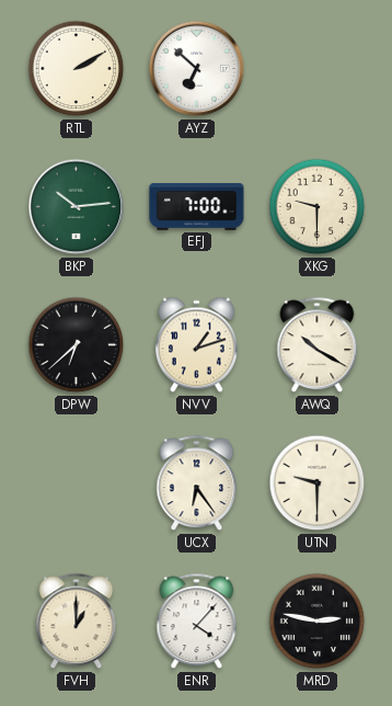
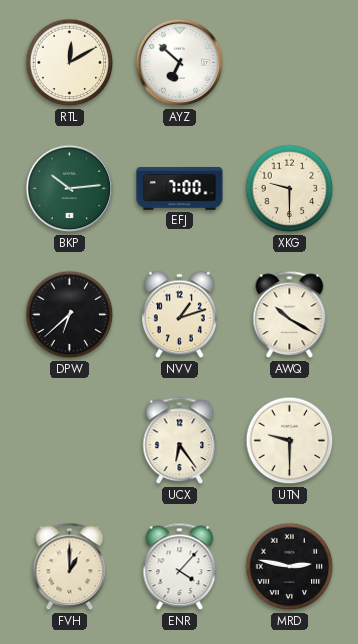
RTL: 2:10 -> 12:10 (70, 63)
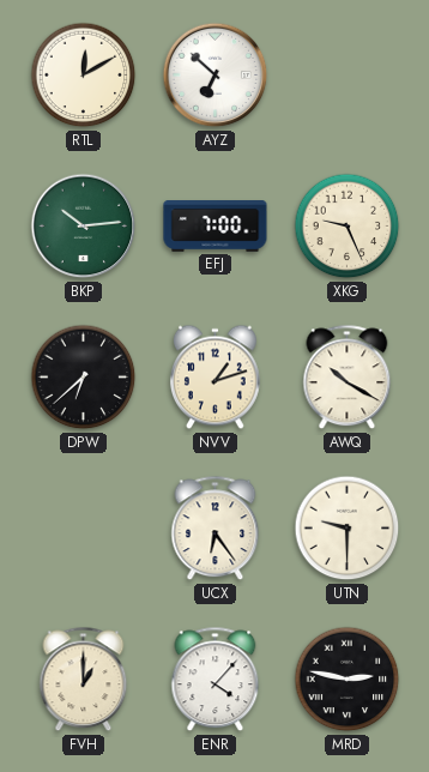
XKG: 9:30 -> 9:26 (348, 227)
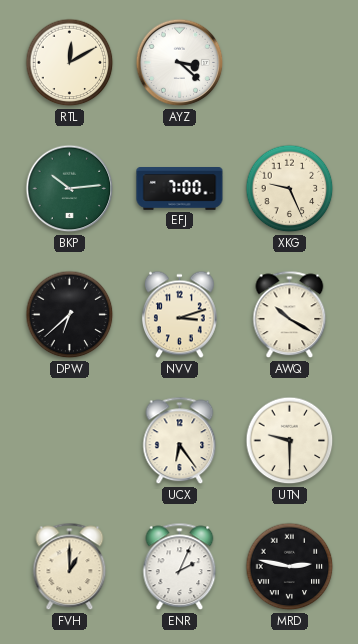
AYZ: 6:52 -> 3:22 (180, 63)
NVV: 1:12 -> 3:12 (179, 315)
ENR: 4:07 -> 2:04 (180, 567)
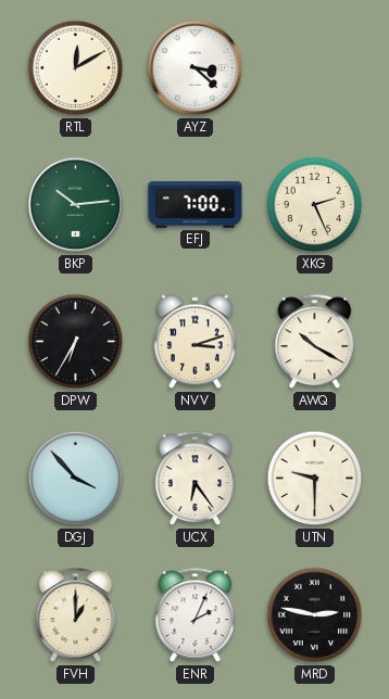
XKG: 9:26 -> 2:26 (315, 205)
DPW: 6:38 -> 6:35 (76, 342)
DGJ: none -> 3:53 (76, 479)
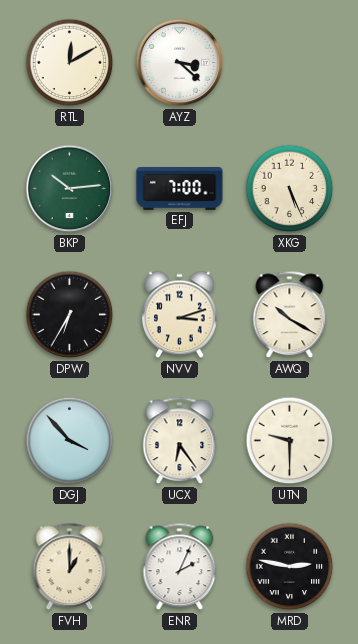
XKG: 2:26 -> 5:26 (290, 189)
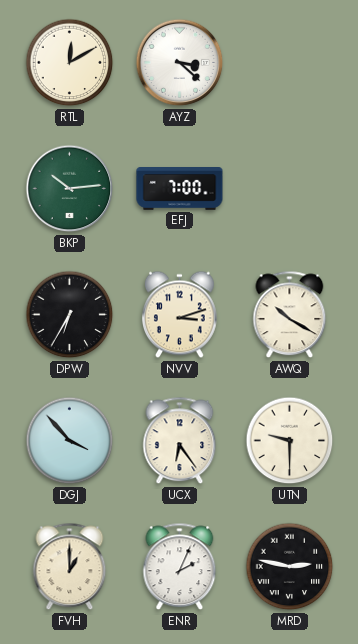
XKG: 5:26 -> none (290, 189)
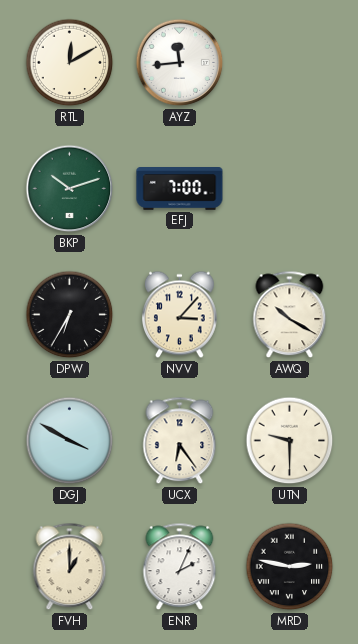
AYZ: 3:22 -> 11:44 (180, 63)
BKP: 10:14 -> 10:12 (70, 189)
NVV: 3:12 -> 3:07 (179, 315)
DGJ: 3:53 -> 3:50 (70, 441)
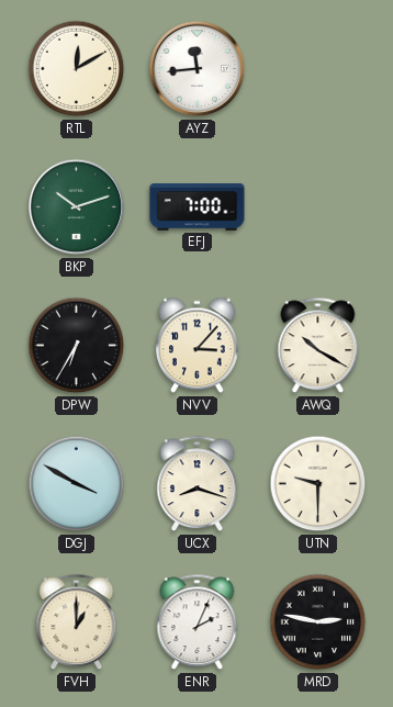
UCX: 6:24 -> 8:18 (198, 484)
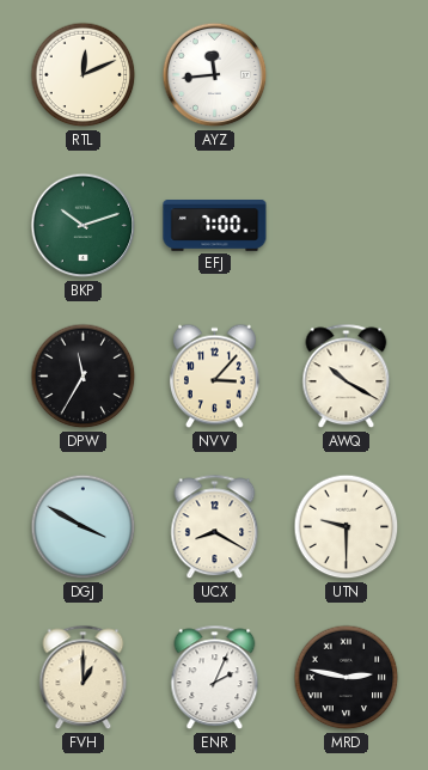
RTL: 12:10 -> 12:11 (84, 75)
DPW: 6:35 -> 11:35 (84, 377)
UCX: 8:18 -> 8:20 (215, 527)
